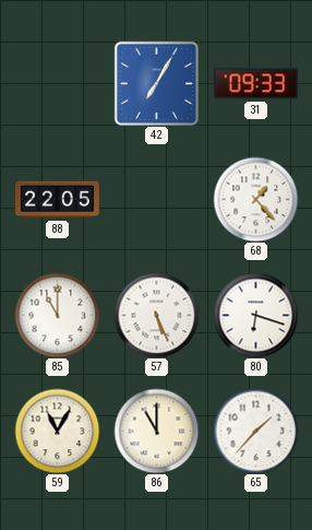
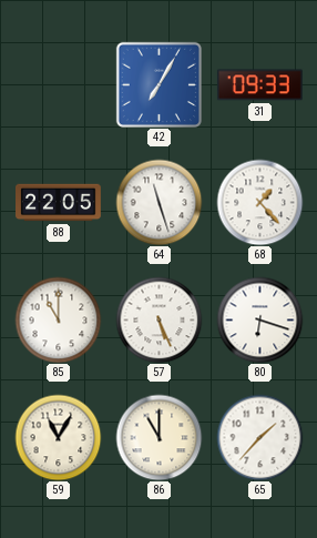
64: none -> 11:27 (158, 202)
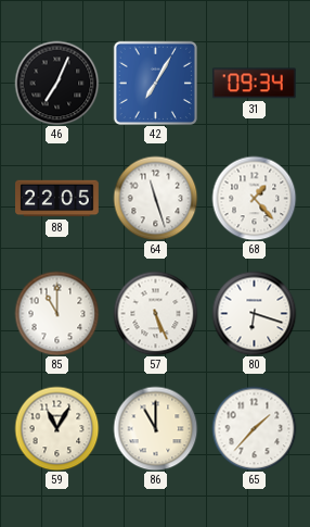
46: none -> 7:04 (56, 83)
31: 09:33 -> 09:34 (254, 84)
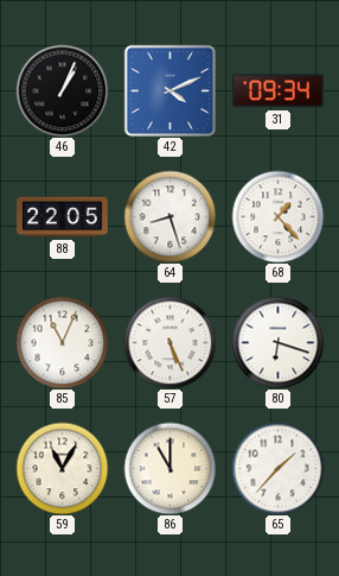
46: 7:04 -> 1:04 (62, 90)
42: 7:05 -> 4:11 (170, 90)
64: 11:27 -> 8:27 (170, 216)
85: 11:00 -> 11:04 (62, 342)
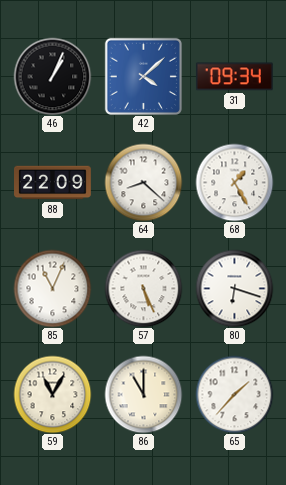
42: 4:11 -> 4:08 (143, 76)
88: 22:05 -> 22:09 (53, 183)
64: 8:27 -> 8:22 (143, 182)
68: 1:23 -> 1:25 (234, 182)
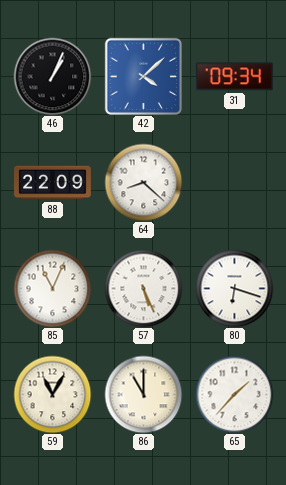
68: 1:25 -> none (234, 182)
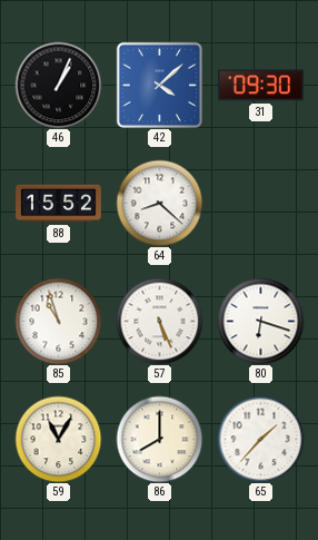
31: 09:34 -> 09:30 (260, 86)
88: 22:09 -> 15:52 (59, 204)
85: 11:04 -> 10:57 (58, 321)
86: 11:00 -> 8:00 (159, 439)
